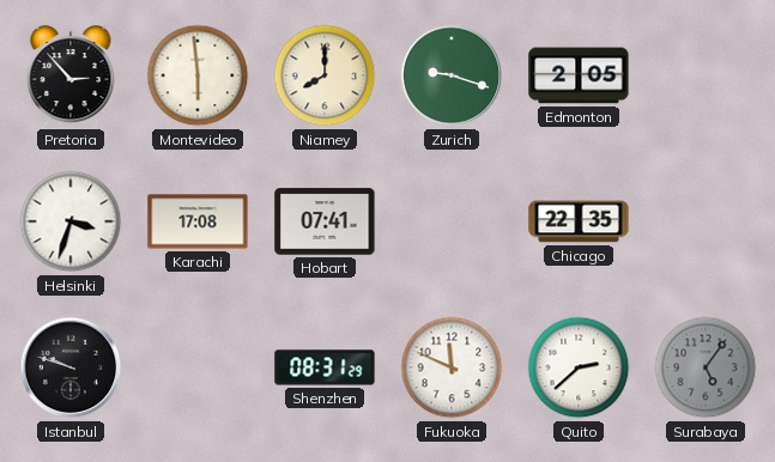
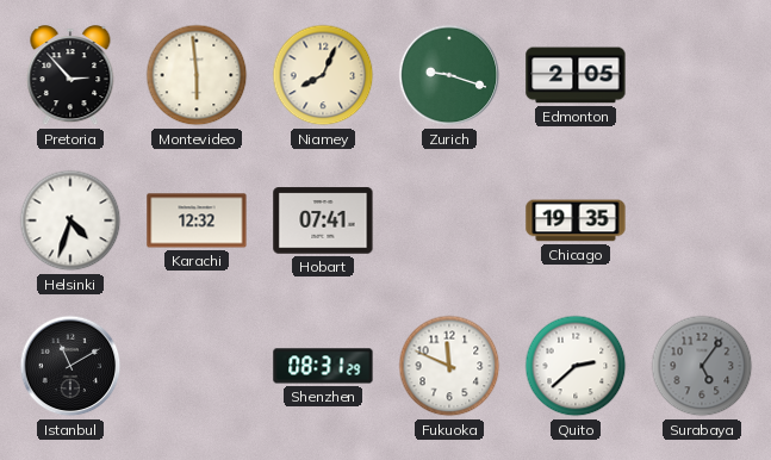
Niamey: 8:00 -> 8:04 (323, 75)
Helsinki: 3:33 -> 4:33 (70, 220)
Karachi: 17:08 -> 12:32 (197, 220)
Chicago: 22:35 -> 19:35 (576, 220)
Istanbul: 9:48 -> 11:10 (70, 366)
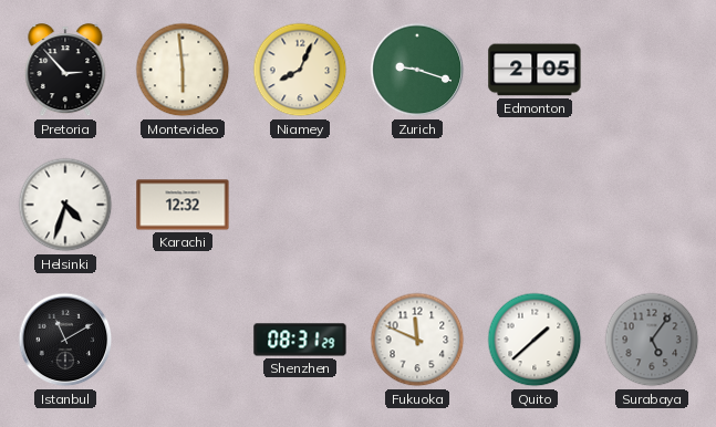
Hobart: 07:41 -> none (323, 220)
Chicago: 19:35 -> none (576, 220)
Quito: 2:38 -> 1:38 (535, 340)
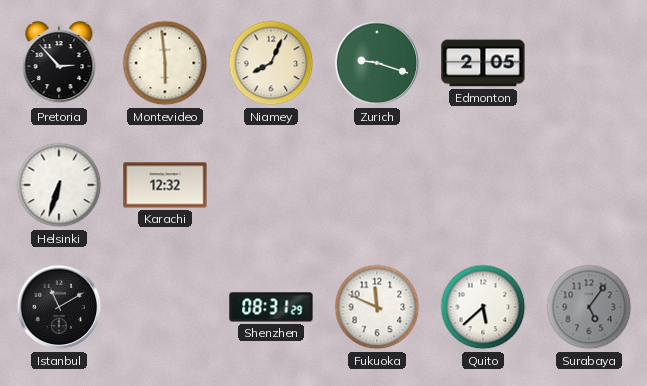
Helsinki: 4:33 -> 6:33 (59, 185)
Quito: 1:38 -> 5:38 (483, 307)
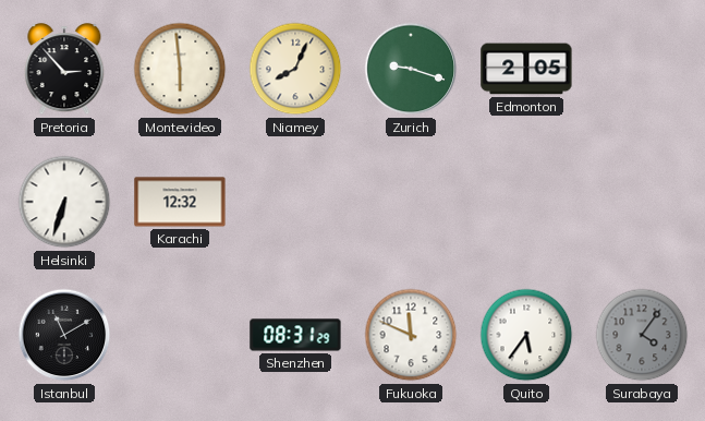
Quito: 5:38 -> 5:36 (526, 335)
Surabaya: 5:06 -> 4:06 (642, 335)
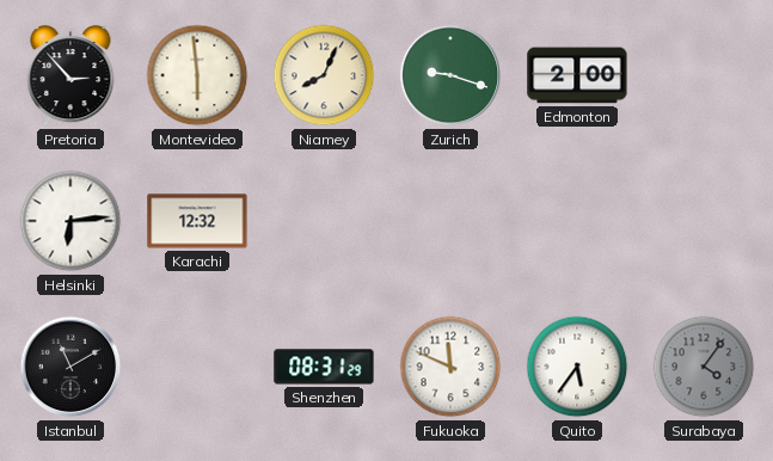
Edmonton: 2:05 -> 2:00 (577, 75)
Helsinki: 6:33 -> 6:14 (70, 221)
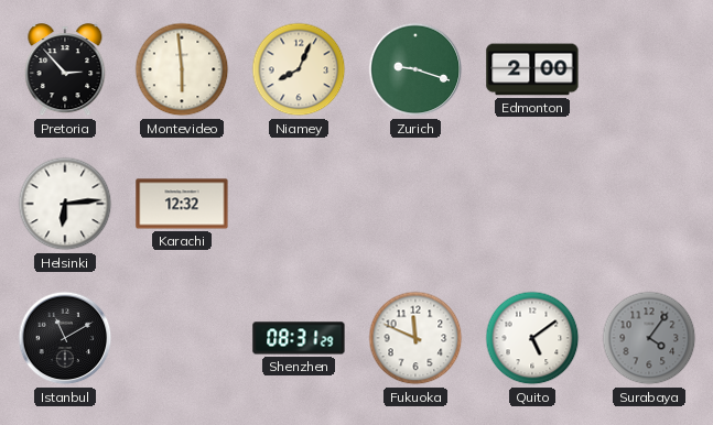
Quito: 5:36 -> 5:09 (532, 338)
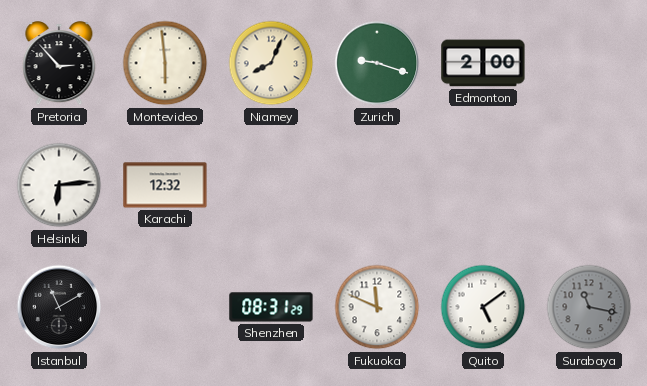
Surabaya: 4:06 -> 11:17 (589, 307)
